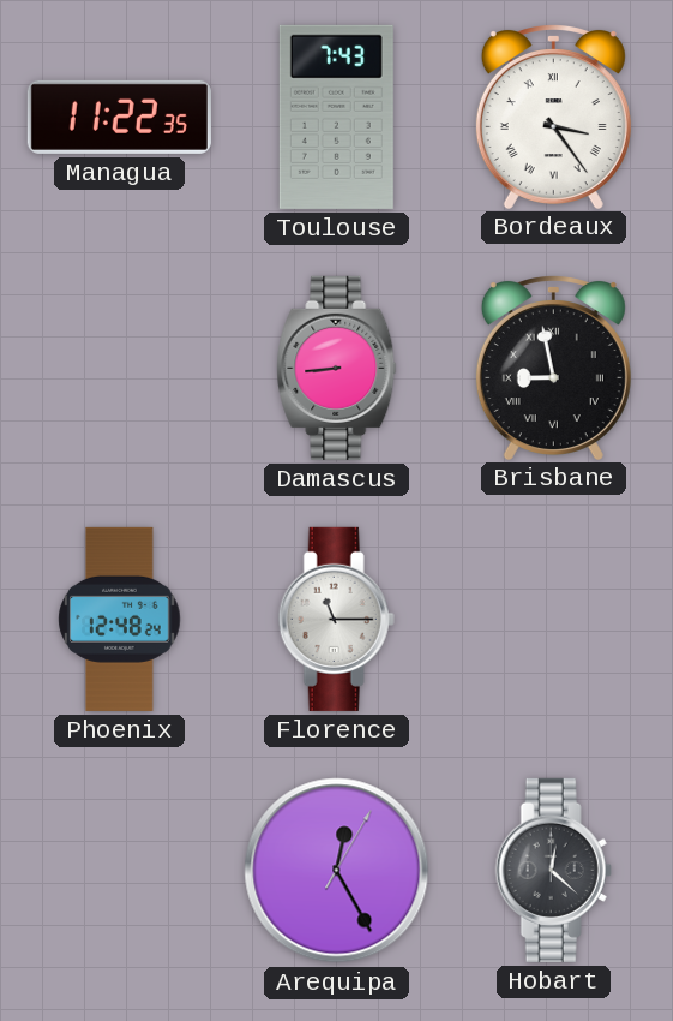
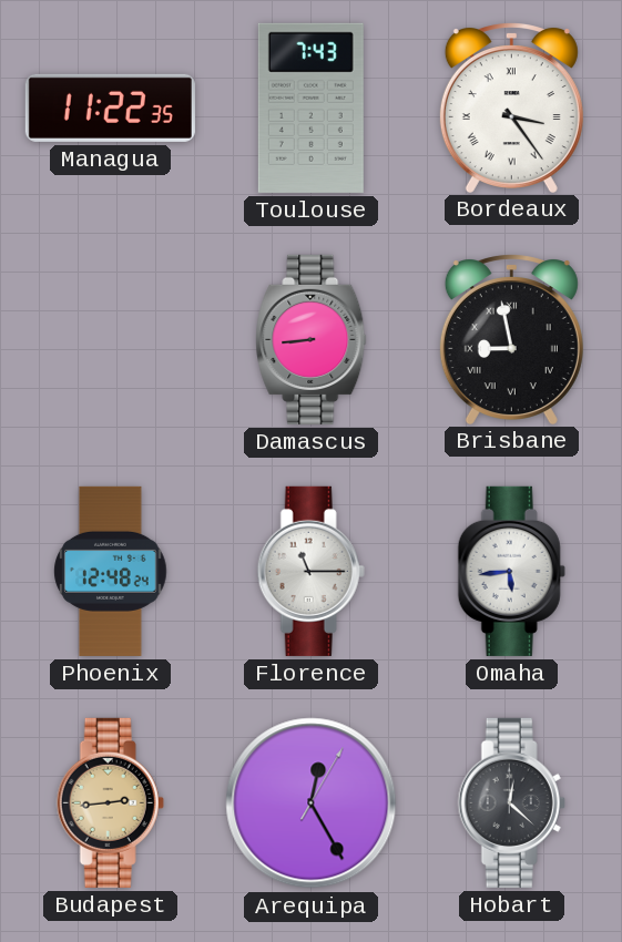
Omaha: none -> 5:44 (511, 571)
Budapest: none -> 2:44 (110, 802)
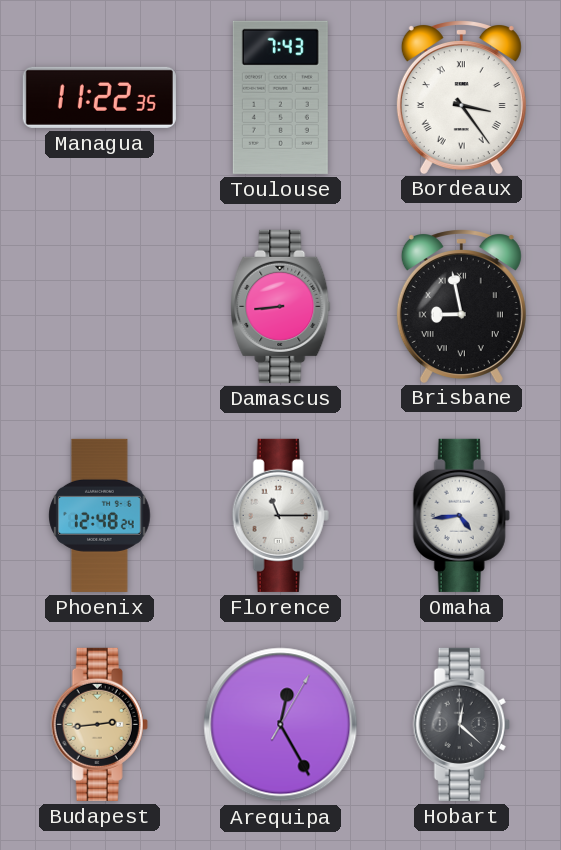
Omaha: 5:44 -> 4:44 (461, 515)
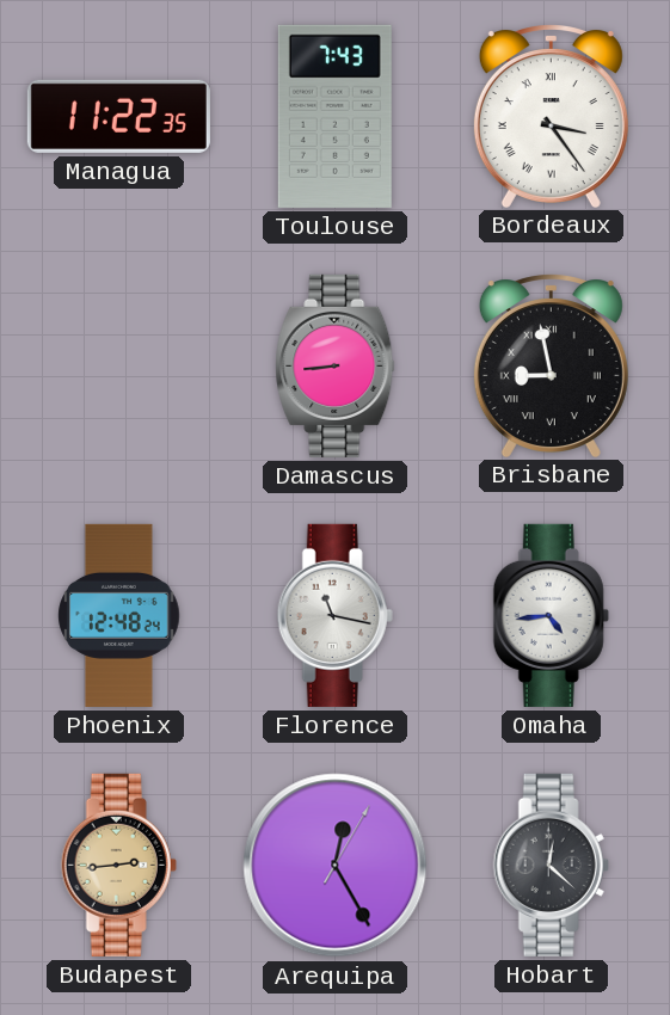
Florence: 11:15 -> 11:17 (334, 615)
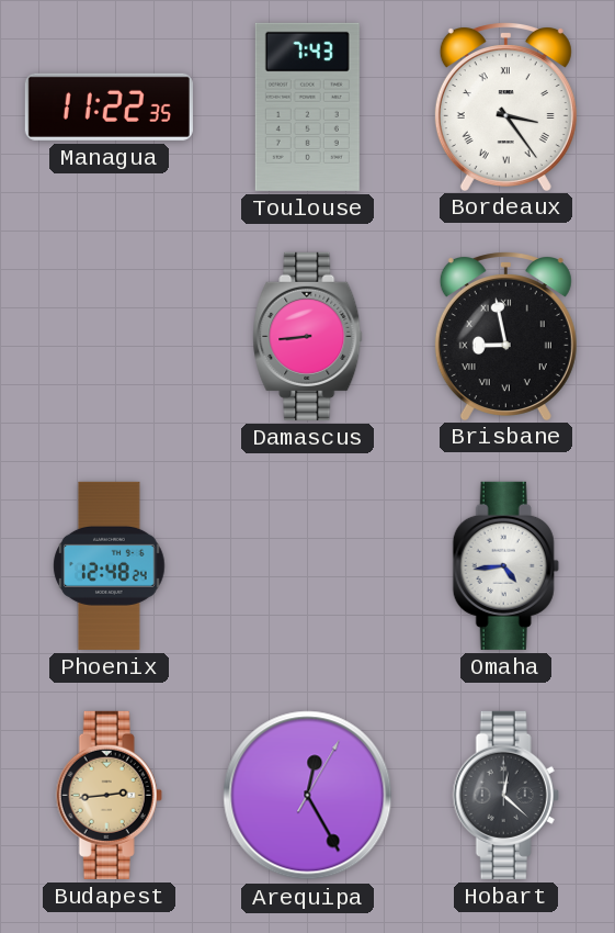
Florence: 11:17 -> none (334, 615)
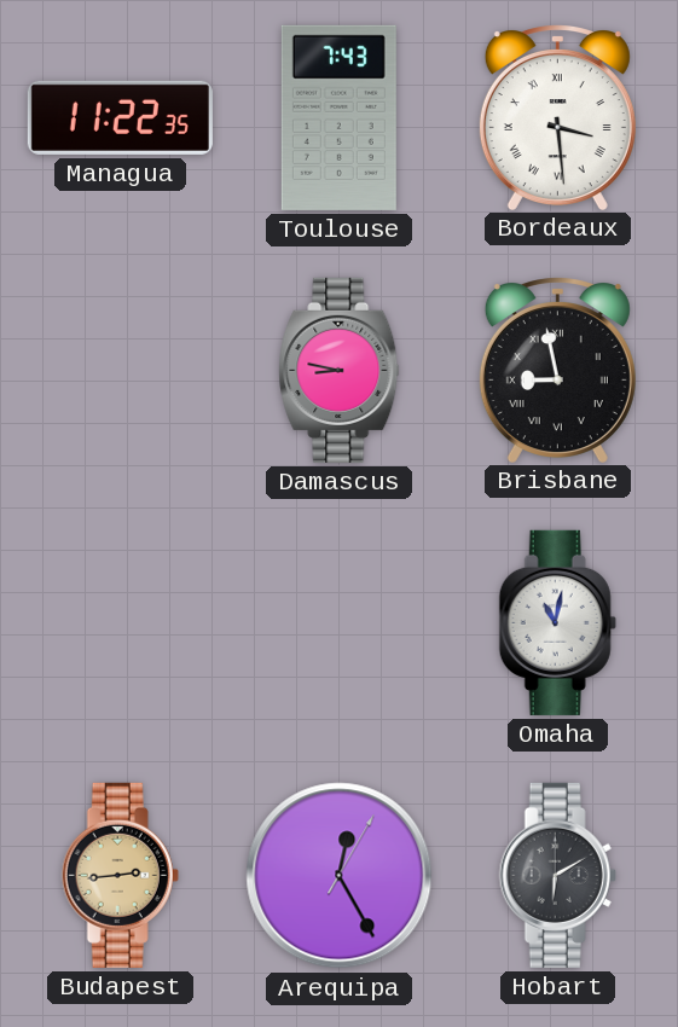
Bordeaux: 3:24 -> 3:29 (557, 117)
Damascus: 8:44 -> 8:47 (340, 370)
Phoenix: 12:48 -> none (110, 565)
Omaha: 4:44 -> 11:02 (557, 622)
Hobart: 12:22 -> 6:10 (557, 875)
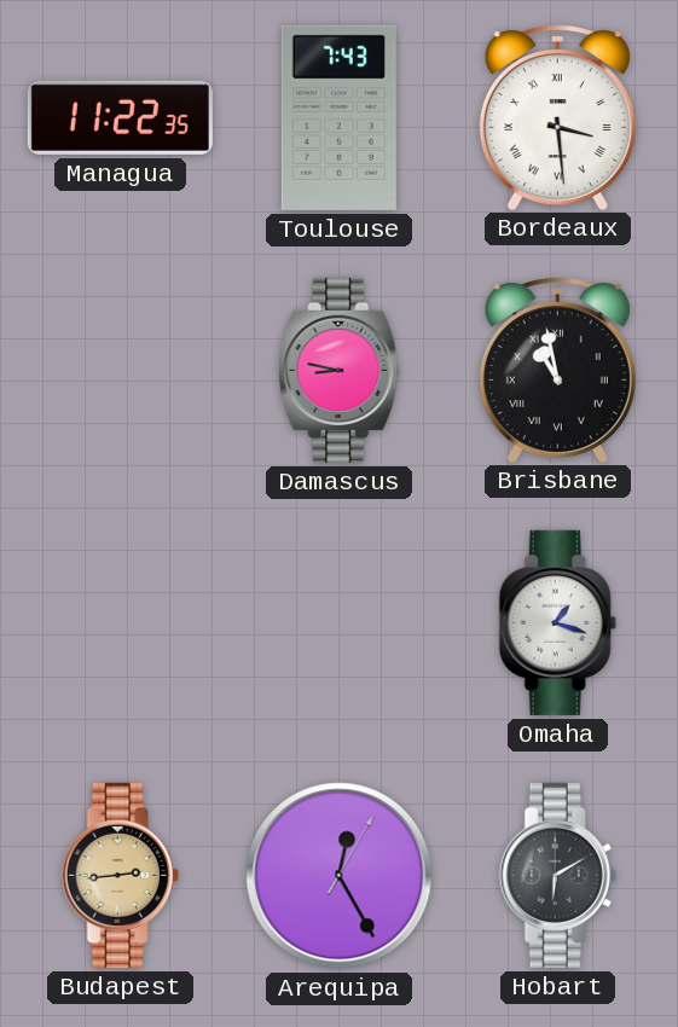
Brisbane: 8:58 -> 10:58 (557, 370)
Omaha: 11:02 -> 1:18 (557, 622)
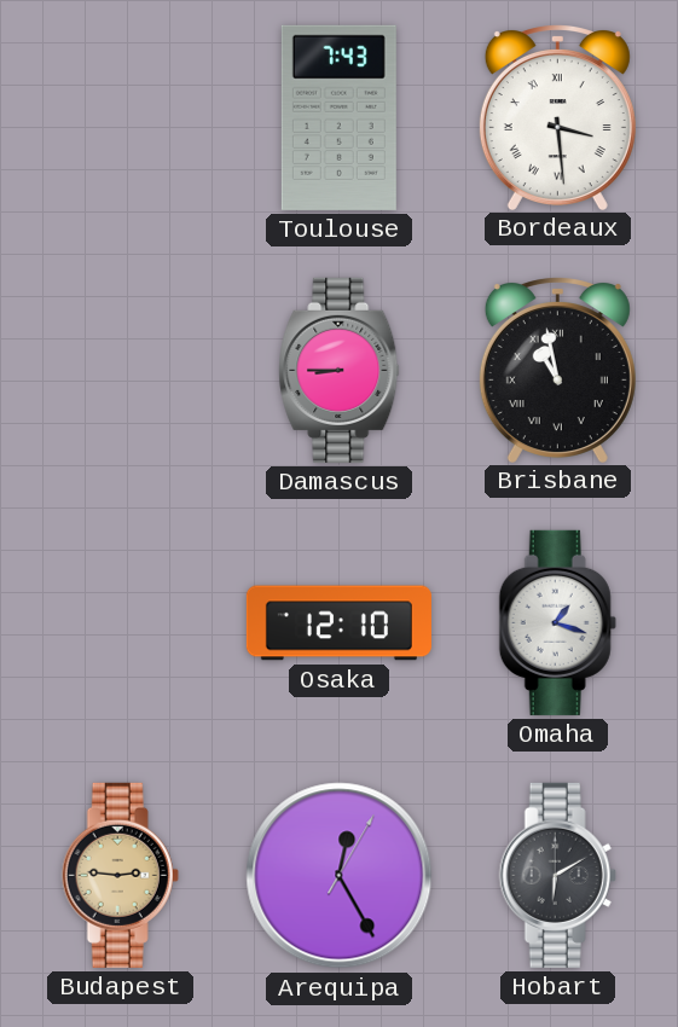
Managua: 11:22 -> none (120, 117)
Damascus: 8:47 -> 8:45 (340, 370)
Osaka: none -> 12:10 (338, 623)
Budapest: 2:44 -> 2:46 (120, 875)
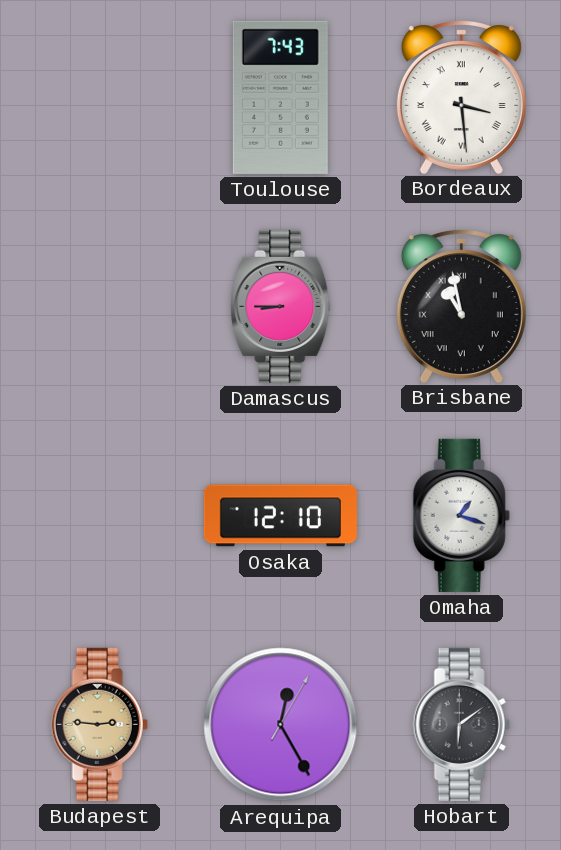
Hobart: 6:10 -> 6:09 (461, 724)
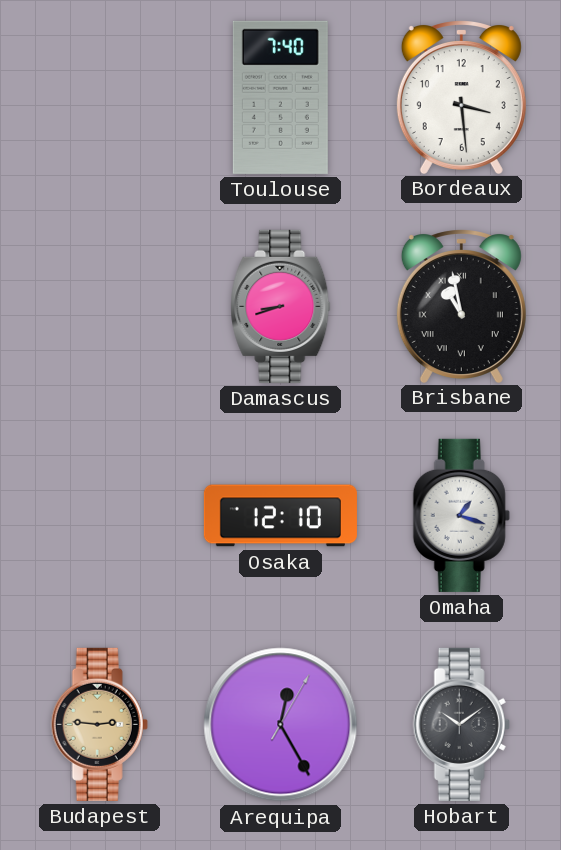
Toulouse: 7:43 -> 7:40 (280, 97)
Bordeaux numerals: Roman -> Arabic (461, 97)
Damascus: 8:45 -> 8:42 (281, 306)
Hobart: 6:09 -> 10:09 (461, 724)
